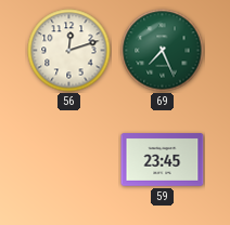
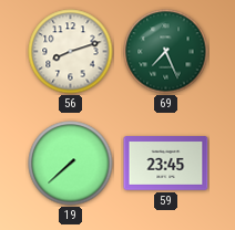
56: 12:12 -> 8:12 (71, 52)
19: none -> 7:38 (71, 164)
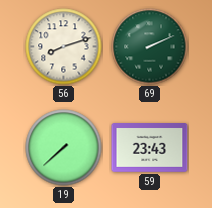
69: 7:26 -> 2:11 (150, 47)
59: 23:45 -> 23:43 (150, 148)
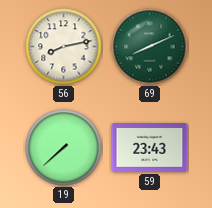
56: 8:12 -> 8:13 (64, 47)
69: 2:11 -> 8:11 (150, 47)
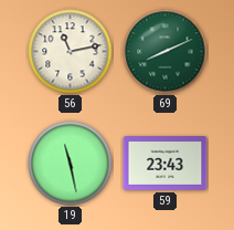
56: 8:13 -> 11:13 (71, 52)
19: 7:38 -> 11:28 (71, 164)
